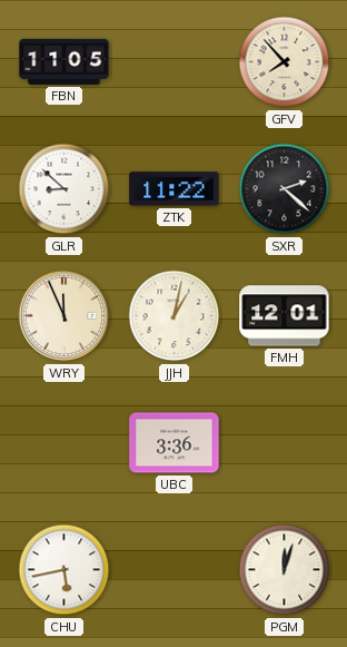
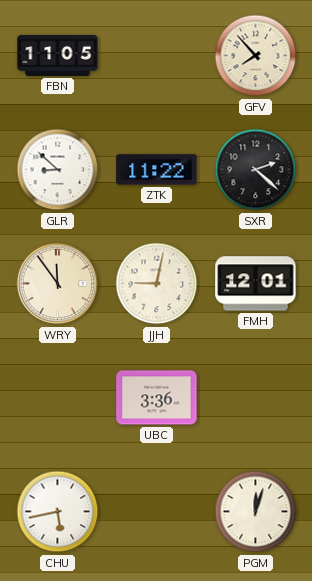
WRY: 11:56 -> 11:54 (58, 284)
JJH: 1:02 -> 9:02 (157, 284)
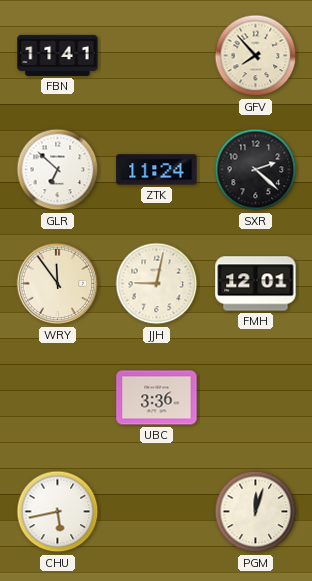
FBN: 11:05 -> 11:41 (58, 55)
GLR: 8:52 -> 6:52 (58, 170)
ZTK: 11:22 -> 11:24 (157, 170)
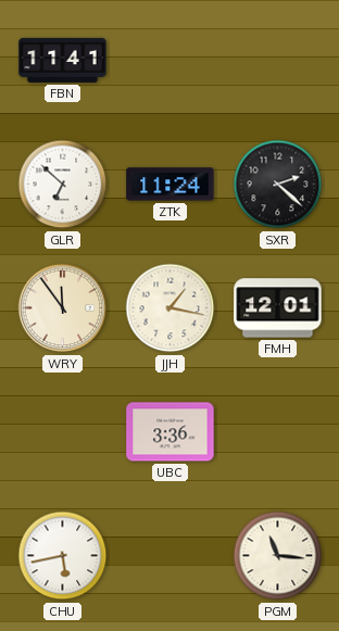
GFV: 7:53 -> none (256, 56)
JJH: 9:02 -> 1:17 (171, 308)
PGM: 12:03 -> 11:16 (278, 556)
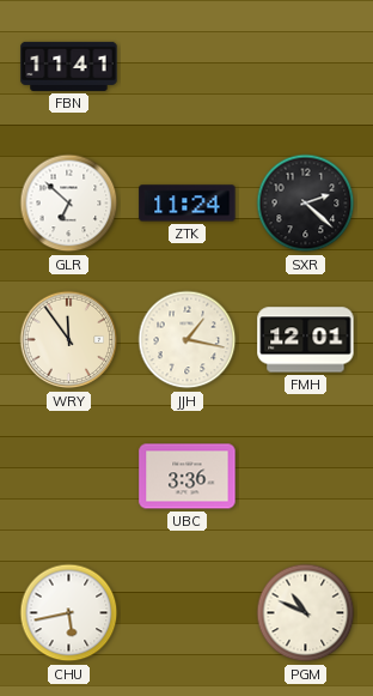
PGM: 11:16 -> 10:49 (306, 613)
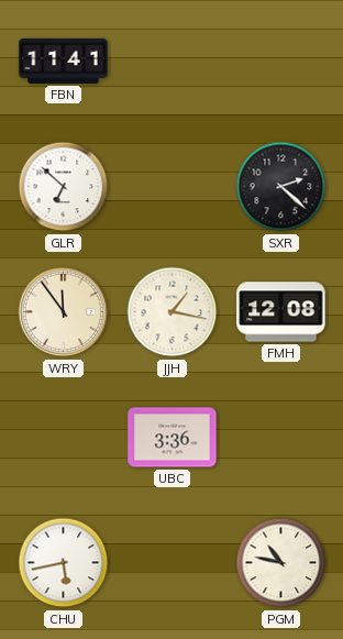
ZTK: 11:24 -> none (188, 204)
FMH: 12:01 -> 12:08 (281, 312)
PGM: 10:49 -> 10:47 (281, 563)
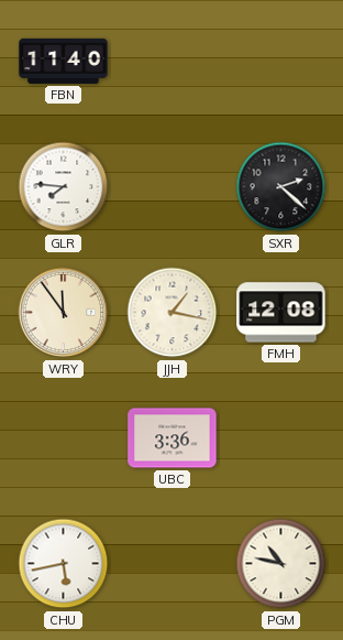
FBN: 11:41 -> 11:40 (64, 61)
GLR: 6:52 -> 7:46 (64, 187)
